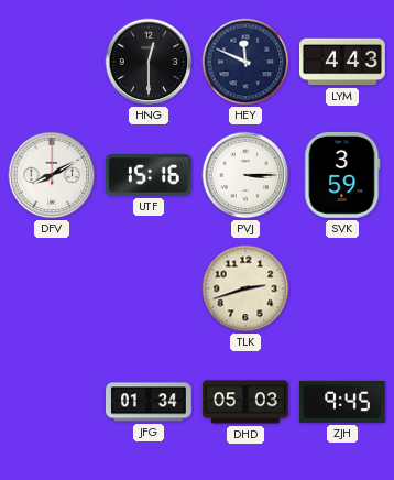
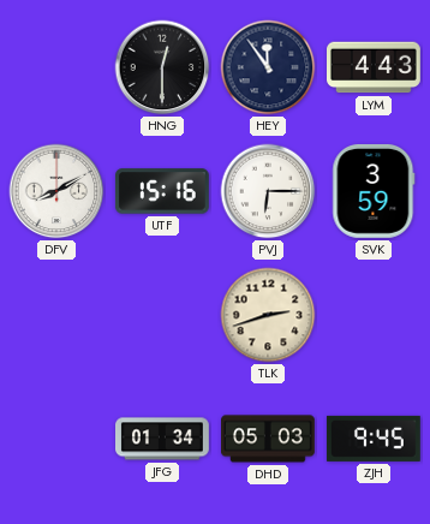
HEY: 11:49 -> 11:54 (268, 67)
PVJ: 3:15 -> 6:15 (268, 191)
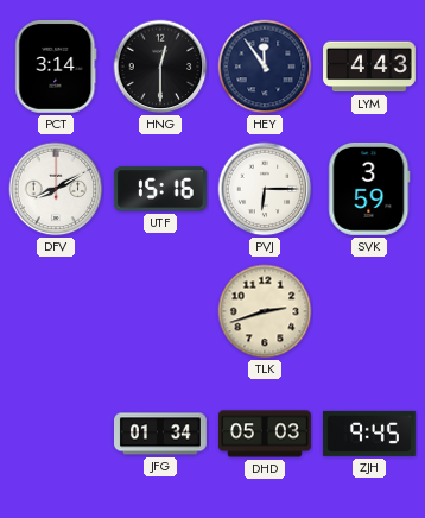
PCT: none -> 3:14 (56, 67)
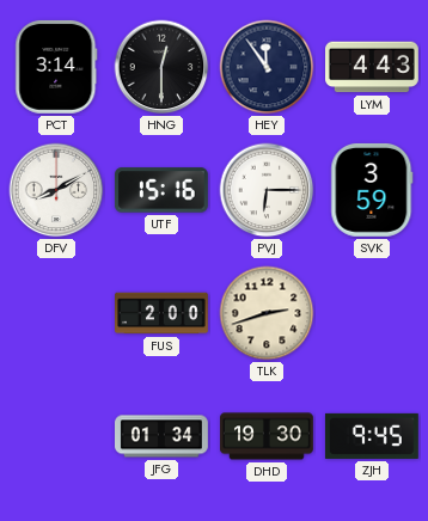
FUS: none -> 2:00 (163, 313)
DHD: 05:03 -> 19:30 (268, 436)
